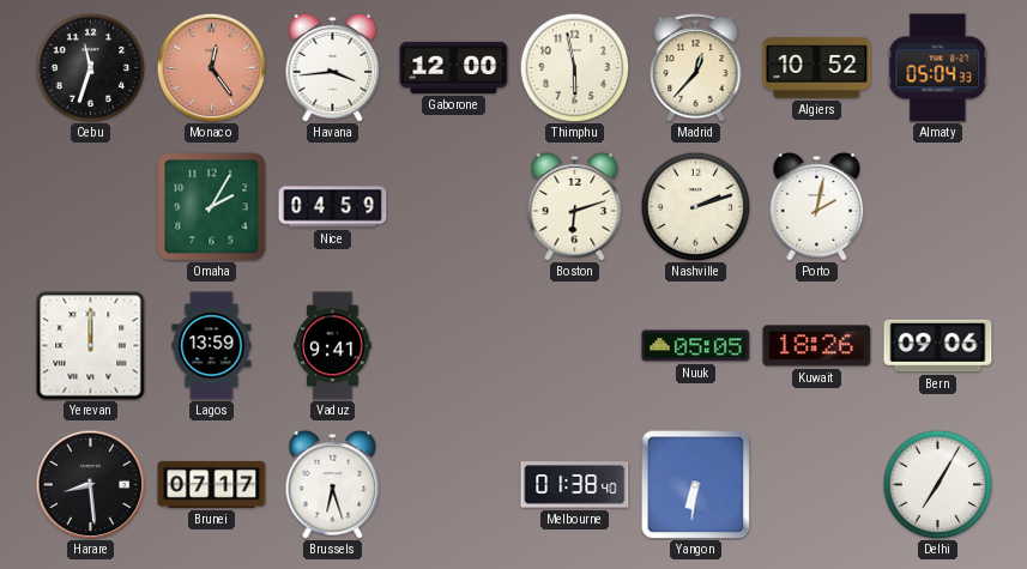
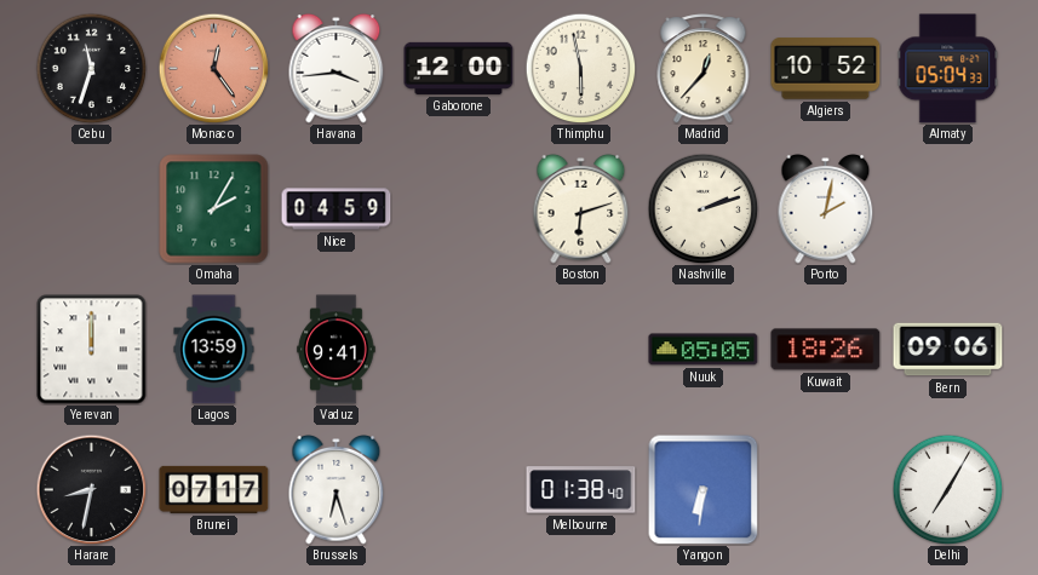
Harare: 8:29 -> 8:32 (91, 489)
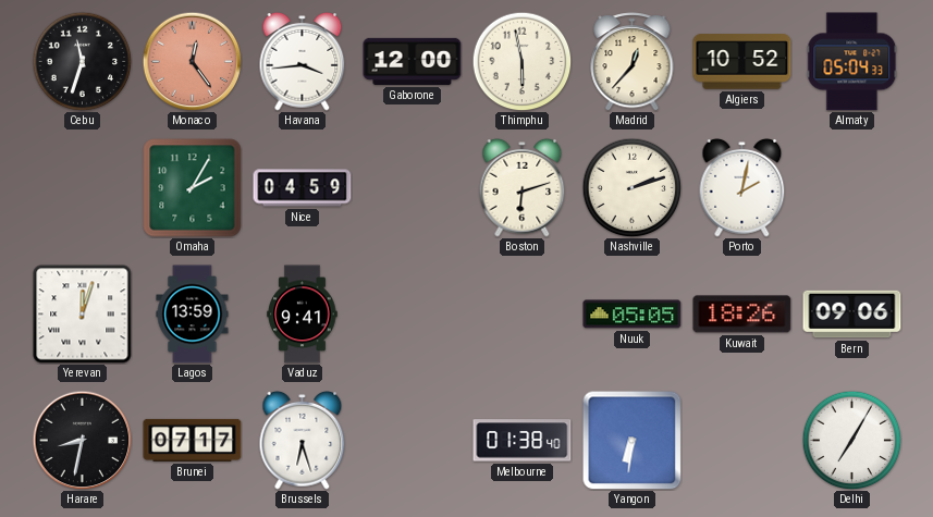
Yerevan: 12:00 -> 12:03 (83, 315)
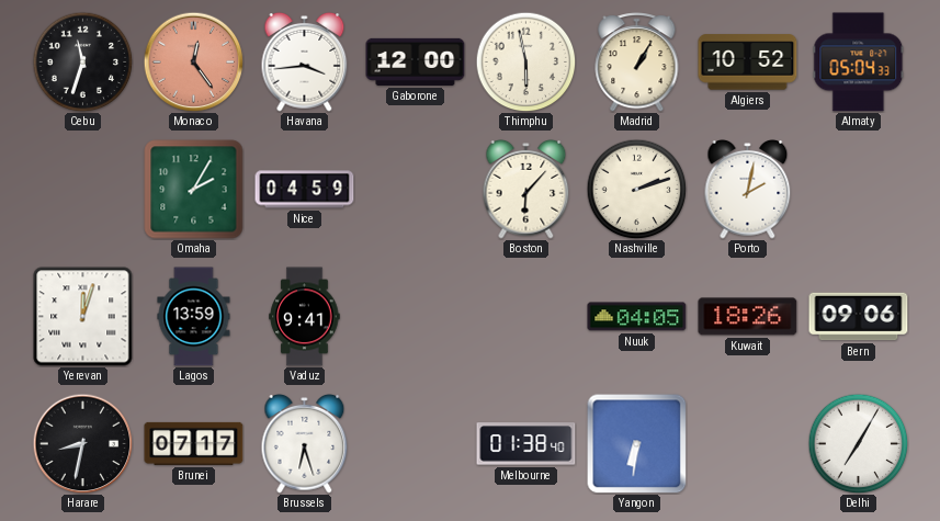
Madrid: 12:37 -> 1:05 (637, 63)
Boston: 6:12 -> 6:07 (526, 190)
Nuuk: 05:05 -> 04:05 (637, 317)
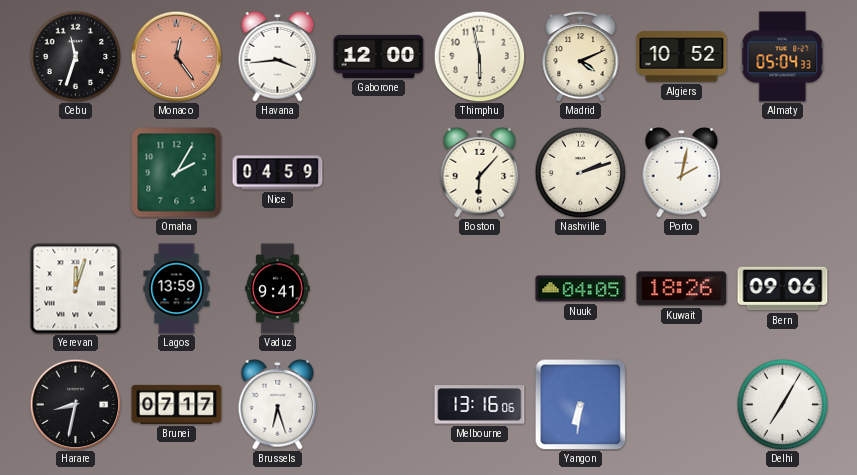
Madrid: 1:05 -> 4:11 (581, 57)
Melbourne: 01:38 -> 13:16 (480, 405)
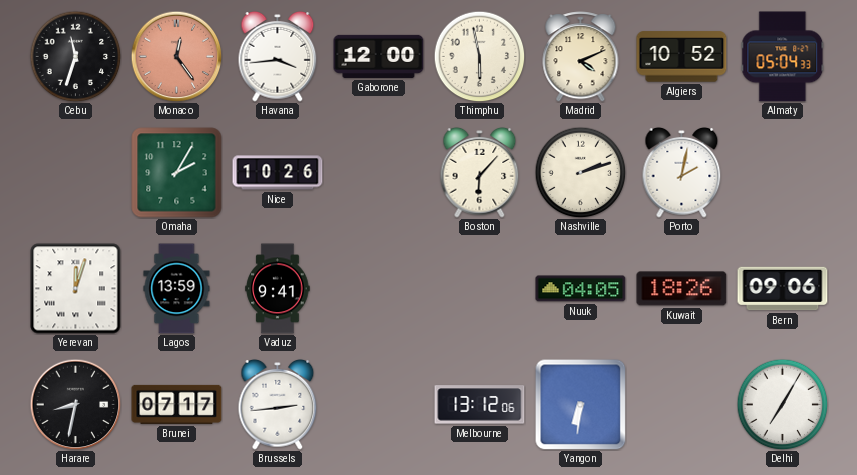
Nice: 04:59 -> 10:26 (278, 173)
Brussels: 6:27 -> 2:44 (278, 405)
Melbourne: 13:16 -> 13:12 (480, 405)
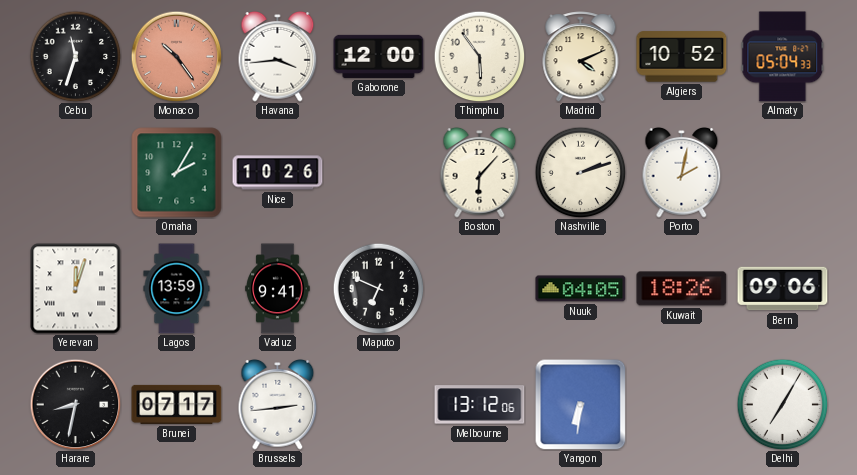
Monaco: 12:24 -> 10:24 (176, 56)
Thimphu: 5:58 -> 5:54 (479, 56)
Maputo: none -> 6:49 (378, 288)
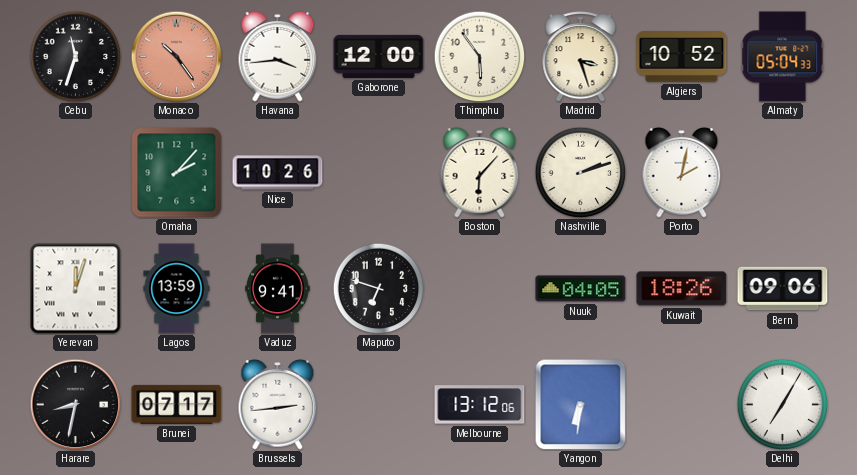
Madrid: 4:11 -> 3:27 (581, 57)
Omaha: 2:05 -> 2:07 (177, 173)
Maputo: 6:49 -> 6:48 (378, 288)
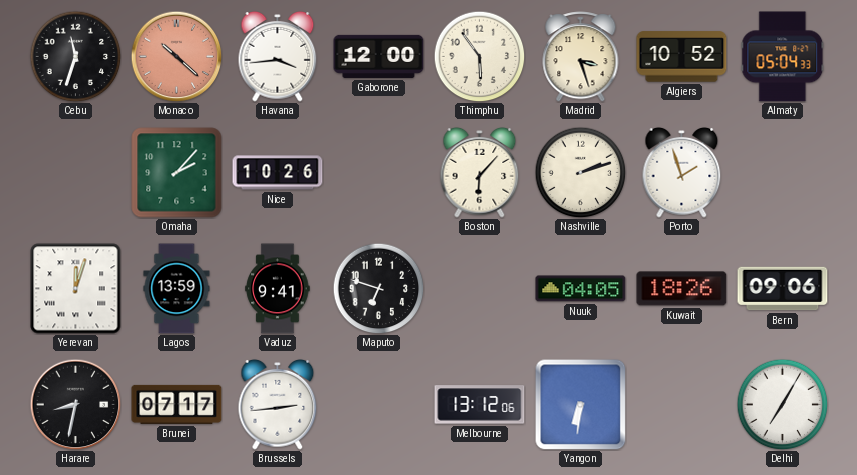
Monaco: 10:24 -> 10:22 (176, 56)
Porto: 2:02 -> 1:57 (682, 173)
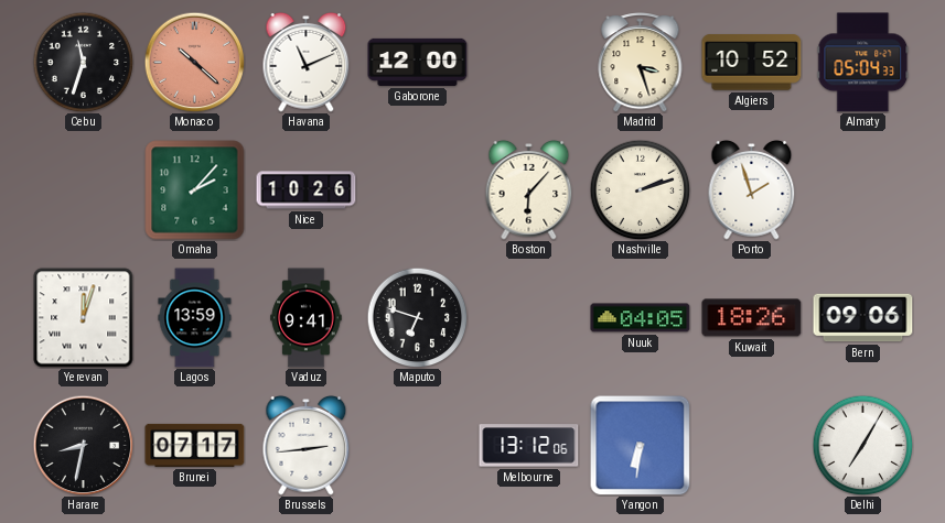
Havana: 3:44 -> 11:11 (307, 63)
Thimphu: 5:54 -> none (479, 56)
